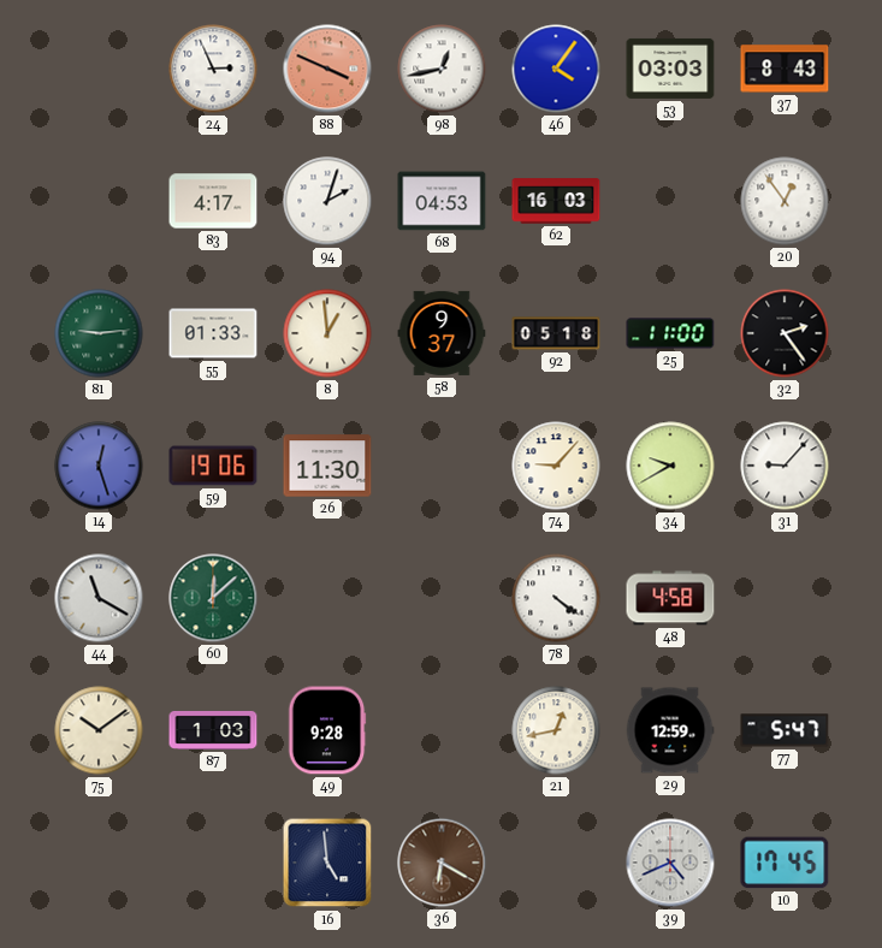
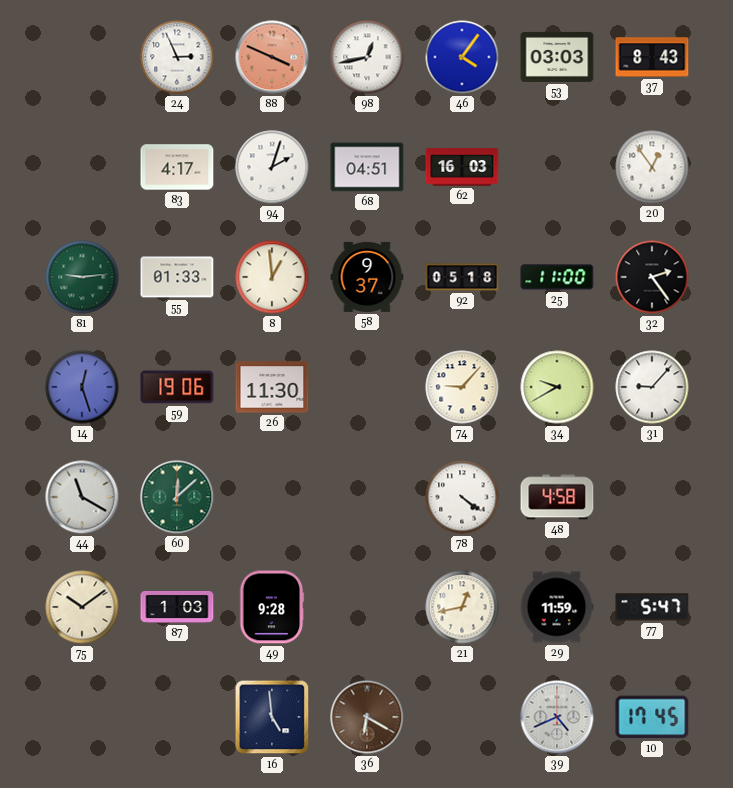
68: 04:53 -> 04:51 (367, 167)
29: 12:59 -> 11:59 (557, 607)
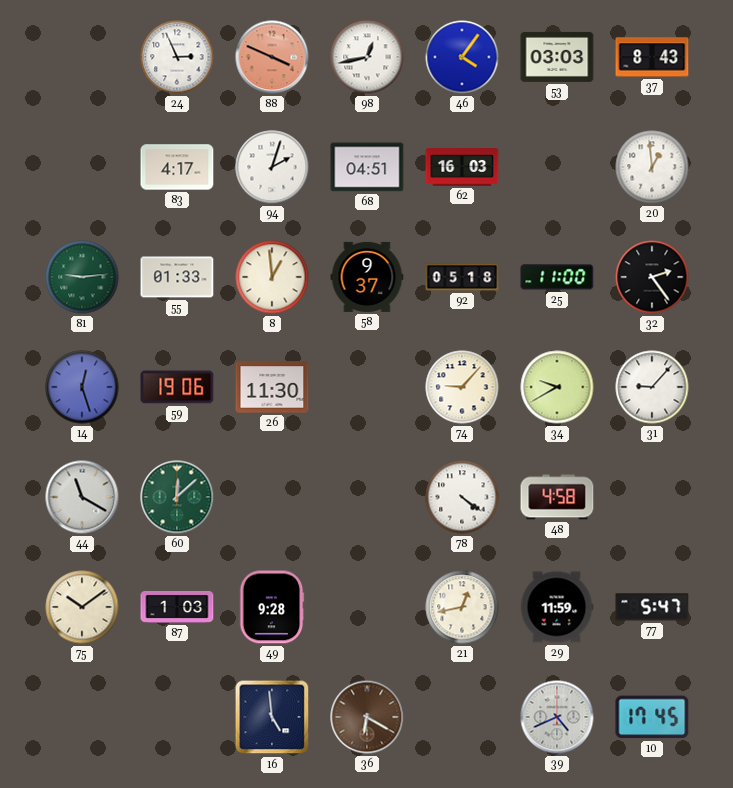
20: 12:54 -> 12:59 (652, 167)
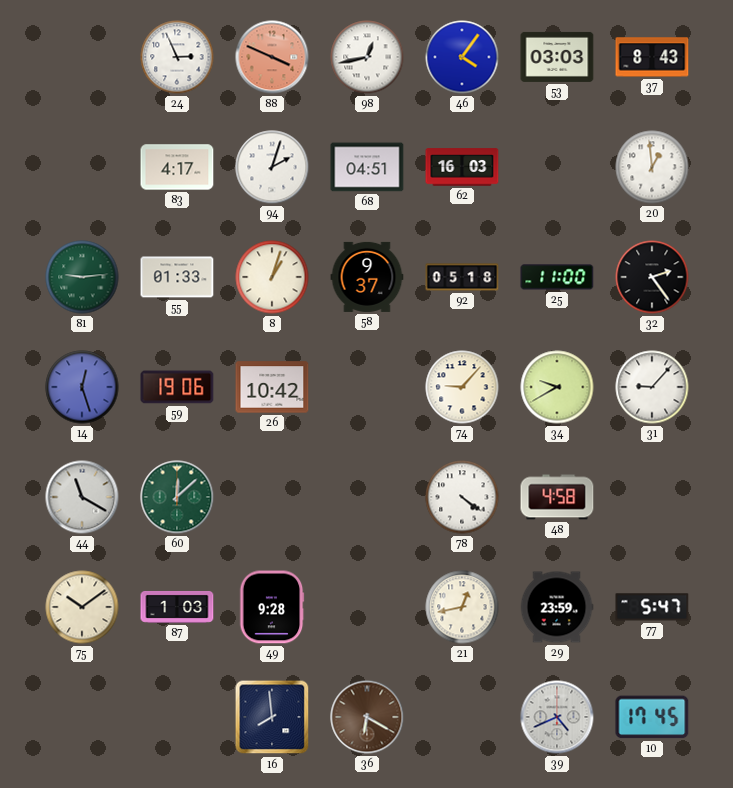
8: 12:59 -> 1:03 (272, 277)
26: 11:30 -> 10:42 (272, 387)
29: 11:59 -> 23:59 (557, 607)
16: 4:59 -> 7:59 (272, 717)
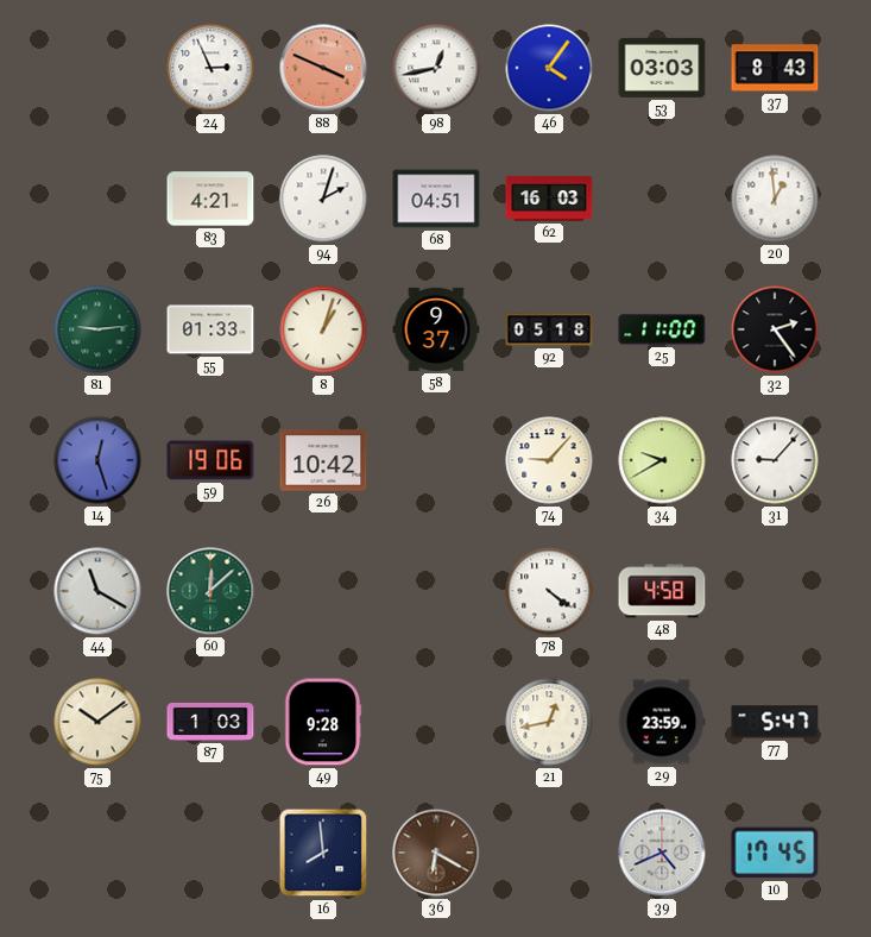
83: 4:17 -> 4:21 (210, 199)
